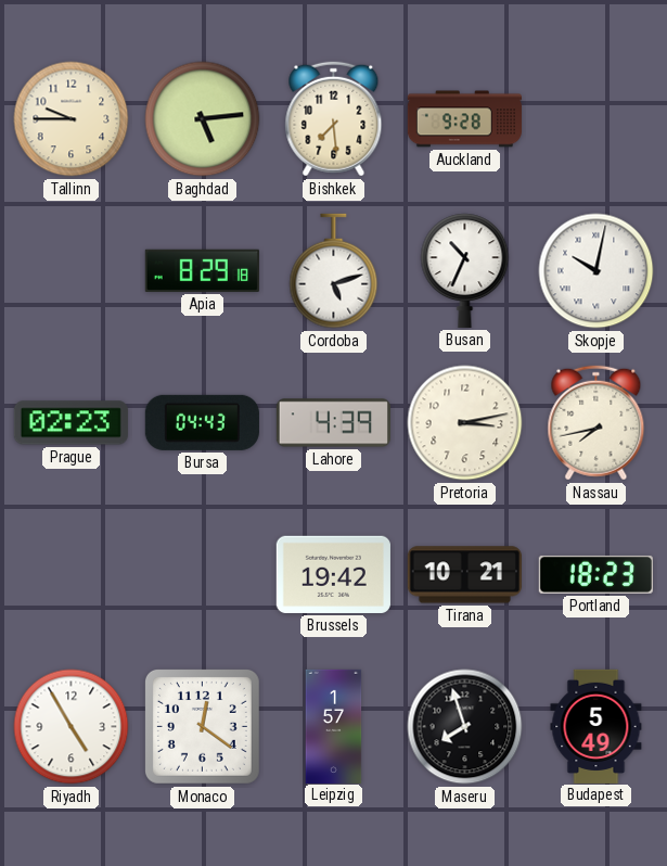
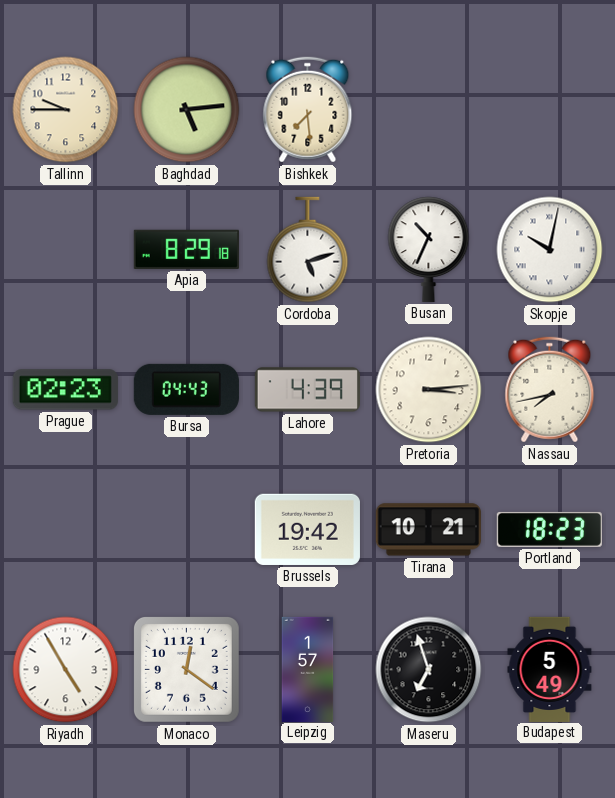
Auckland: 9:28 -> none (464, 119)
Pretoria: 3:13 -> 3:14 (429, 390)
Maseru: 7:57 -> 6:57 (429, 670)
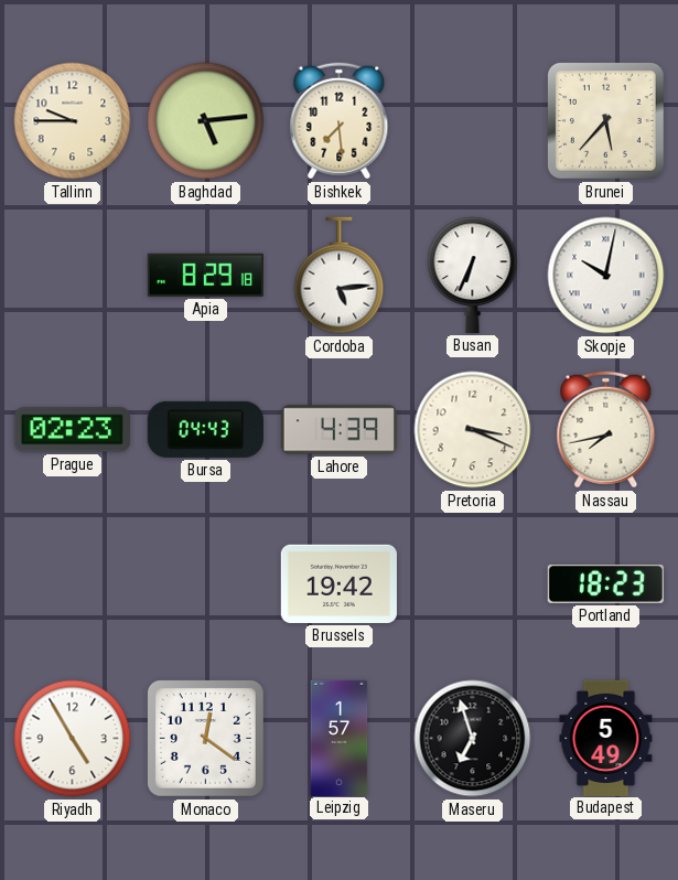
Brunei: none -> 5:37 (605, 120)
Cordoba: 5:12 -> 5:14 (340, 276)
Busan: 10:34 -> 6:34 (473, 275)
Pretoria: 3:14 -> 3:19 (473, 430)
Tirana: 10:21 -> none (428, 530)
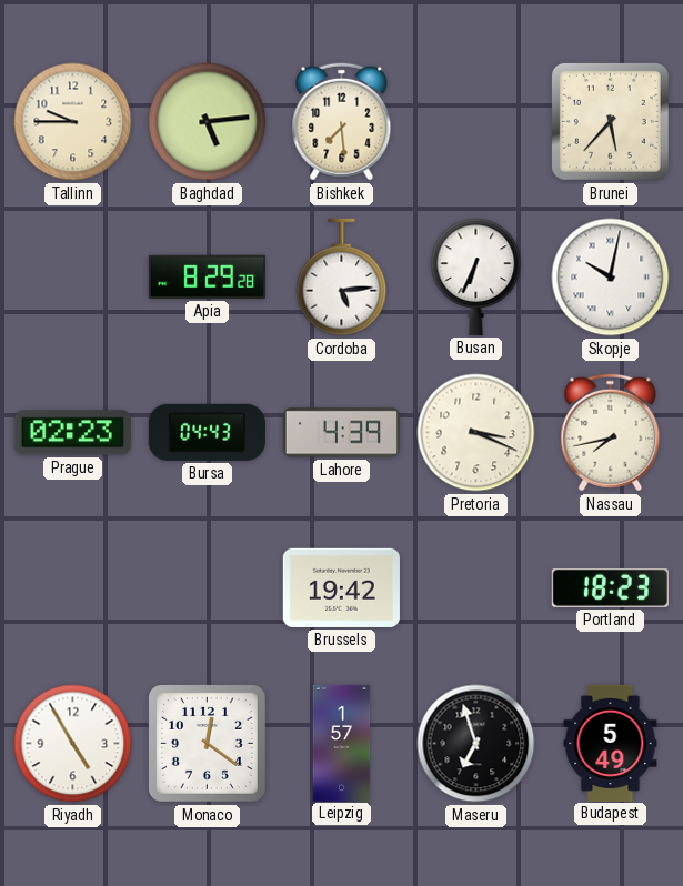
Apia: 8:29:18 -> 8:29:28 (207, 276)
